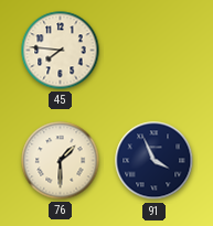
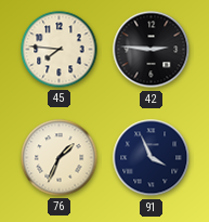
42: none -> 2:46 (152, 50)
76: 1:30 -> 1:34 (60, 158)
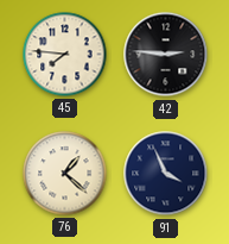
76: 1:34 -> 1:22 (65, 174)
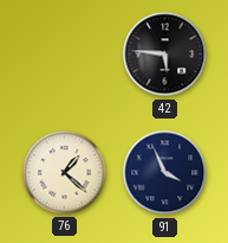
45: 7:46 -> none (65, 55)
42: 2:46 -> 5:46 (165, 55)
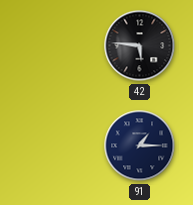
76: 1:22 -> none (65, 173)
91: 3:56 -> 1:15 (140, 146)
